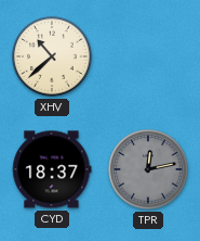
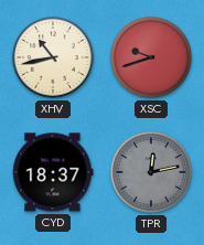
XHV: 10:38 -> 10:43 (53, 57)
XSC: none -> 9:42 (151, 57)
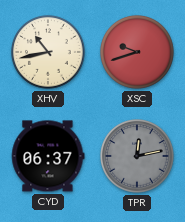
CYD: 18:37 -> 06:37 (48, 156)
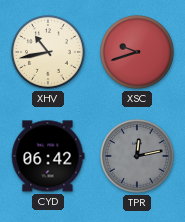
CYD: 06:37 -> 06:42 (48, 156)
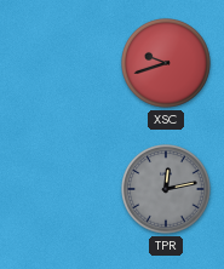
XHV: 10:43 -> none (48, 52)
CYD: 06:42 -> none (48, 156)
